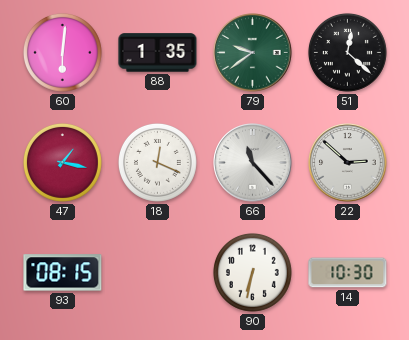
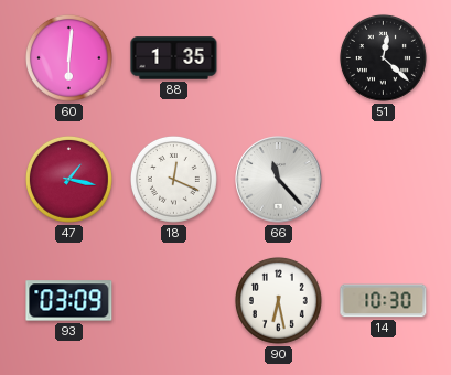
79: 9:39 -> none (253, 53)
22: 2:52 -> none (348, 163)
93: 08:15 -> 03:09 (69, 301)
90: 6:32 -> 6:28 (278, 300)
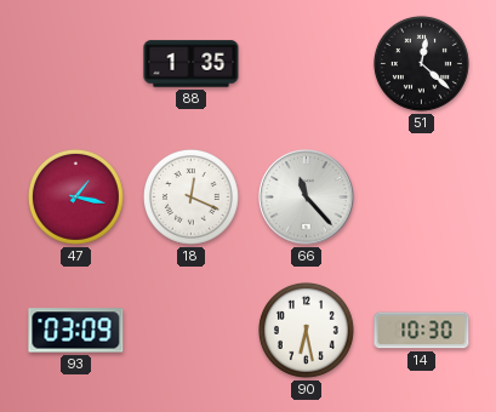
60: 6:01 -> none (68, 57)
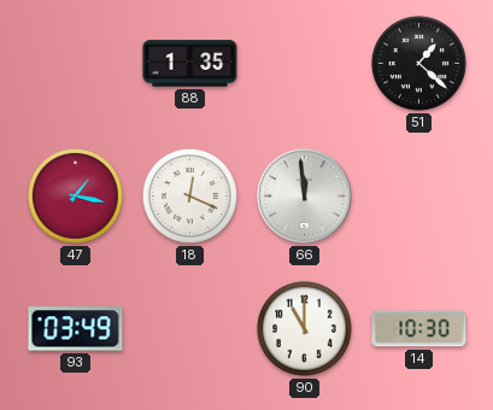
51: 12:22 -> 1:22 (418, 63)
66: 11:23 -> 11:59 (305, 197)
93: 03:09 -> 03:49 (76, 329)
90: 6:28 -> 11:00 (304, 328)
